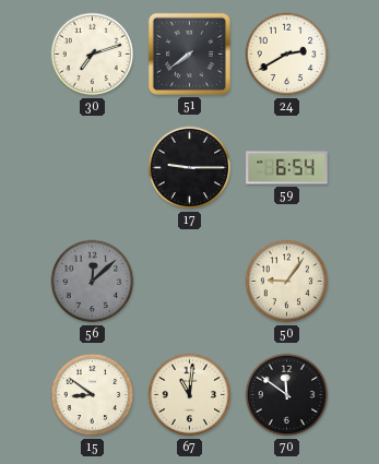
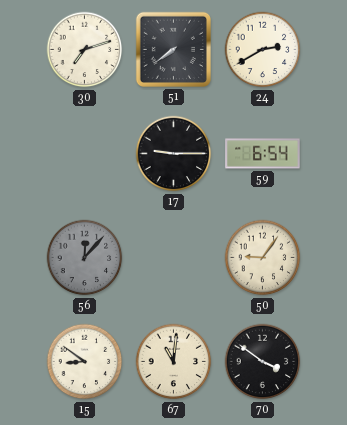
56: 12:08 -> 12:07 (85, 258)
70: 11:51 -> 3:51 (263, 362)
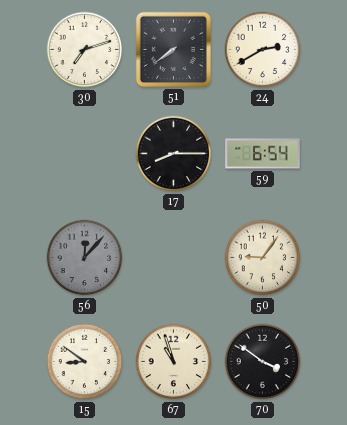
17: 9:15 -> 8:15 (174, 154)
67: 11:01 -> 10:57 (174, 362)
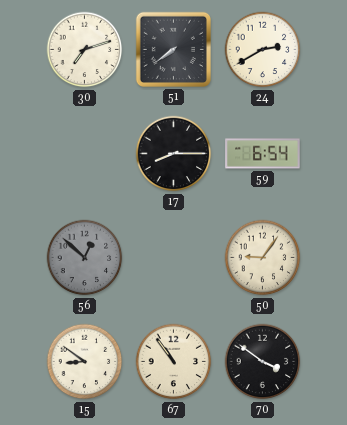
56: 12:07 -> 12:52 (85, 258)
67: 10:57 -> 10:54 (174, 362)
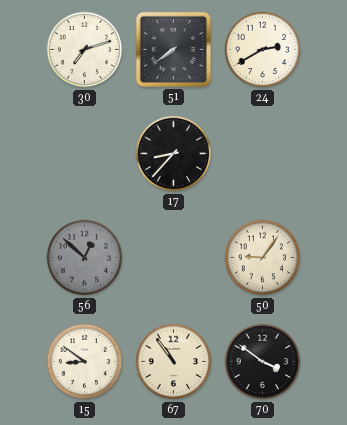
17: 8:15 -> 8:37 (174, 154)
59: 6:54 -> none (263, 154)
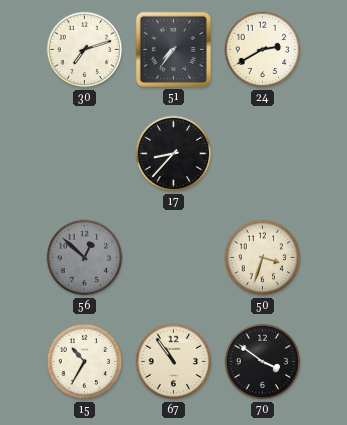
51: 7:39 -> 7:36 (173, 49)
50: 9:06 -> 3:33 (263, 258)
15: 8:51 -> 10:35 (85, 362)
